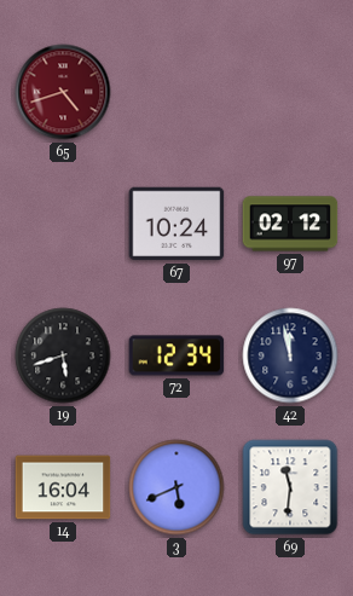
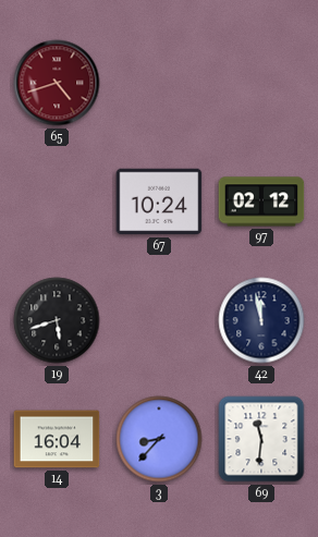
72: 12:34 -> none (176, 355)
3: 5:41 -> 8:37 (159, 439)
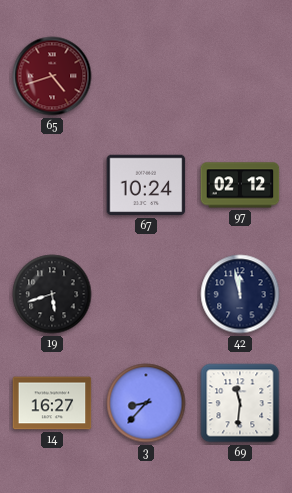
14: 16:04 -> 16:27 (52, 403)
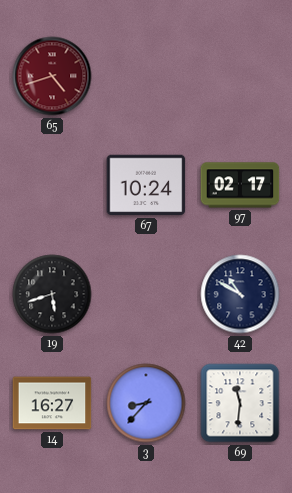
97: 02:12 -> 02:17 (240, 185)
42: 11:58 -> 10:50 (240, 294)
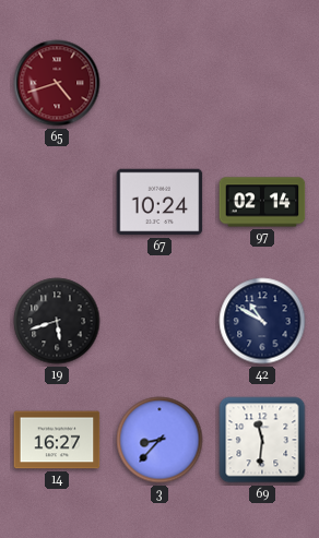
97: 02:17 -> 02:14 (262, 202)
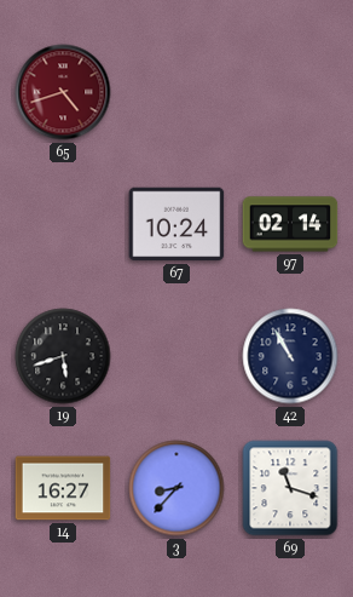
42: 10:50 -> 10:55 (290, 356)
69: 11:31 -> 11:18 (290, 488)
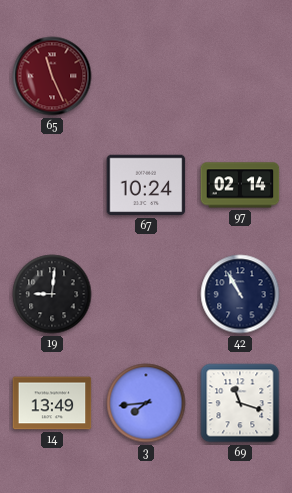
65: 4:42 -> 11:26 (52, 76)
19: 5:42 -> 9:01 (52, 294)
14: 16:27 -> 13:49 (52, 403)
3: 8:37 -> 7:44 (146, 403)
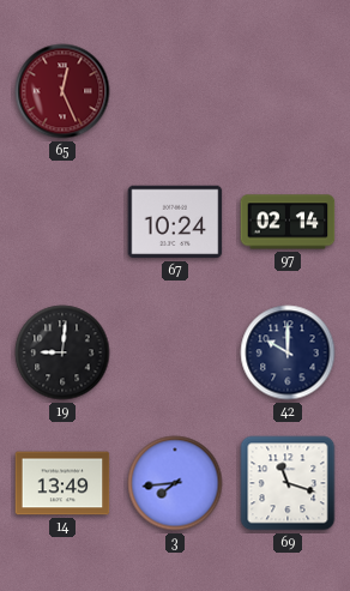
65: 11:26 -> 12:26 (62, 91)
42: 10:55 -> 10:00 (288, 352)
